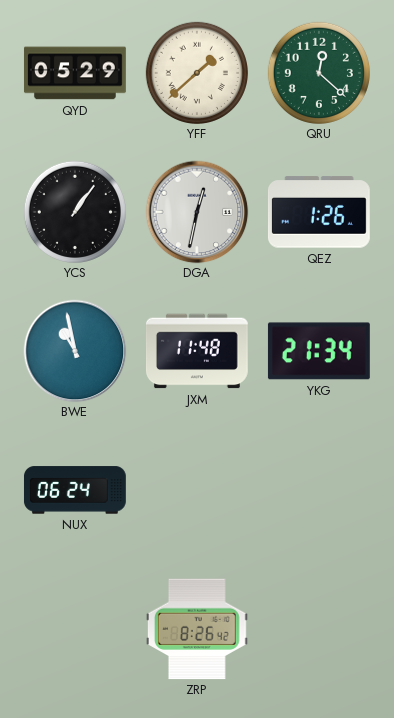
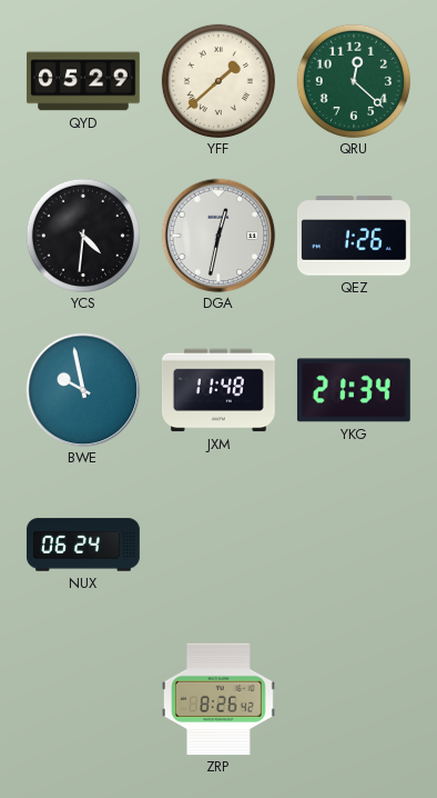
YCS: 1:06 -> 4:31 (83, 236)
BWE: 10:58 -> 9:58 (83, 390)
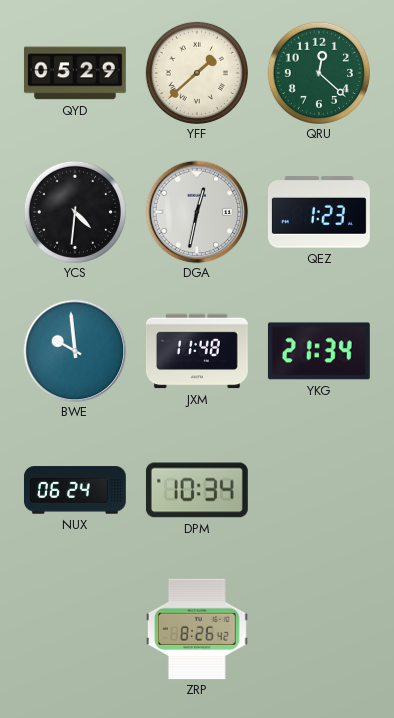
QEZ: 1:26 -> 1:23 (319, 212)
BWE: 9:58 -> 9:59 (75, 351)
DPM: none -> 10:34 (197, 490)
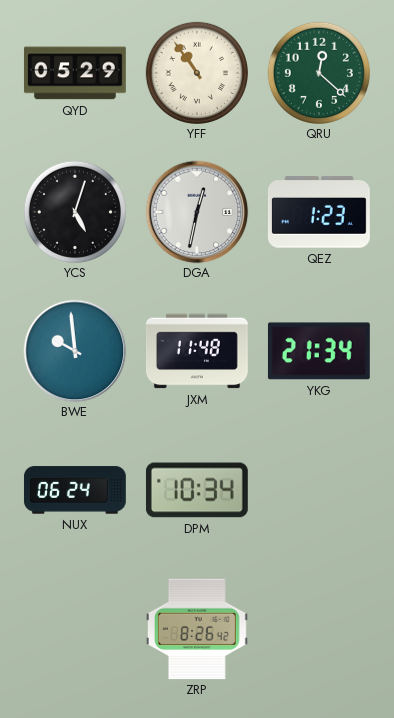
YFF: 1:38 -> 10:54 (197, 73)
YCS: 4:31 -> 5:03 (75, 212)
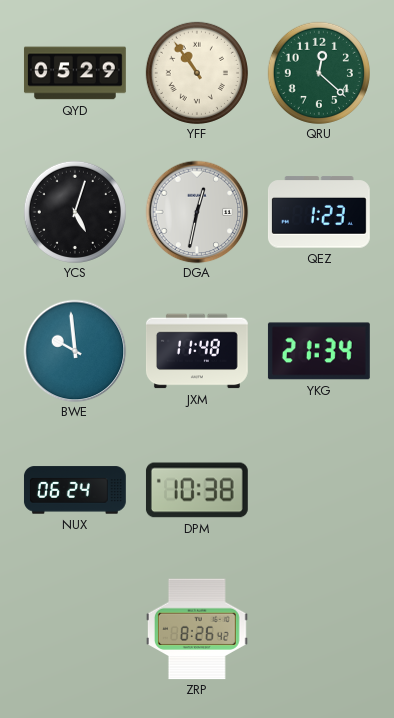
DPM: 10:34 -> 10:38 (197, 490)
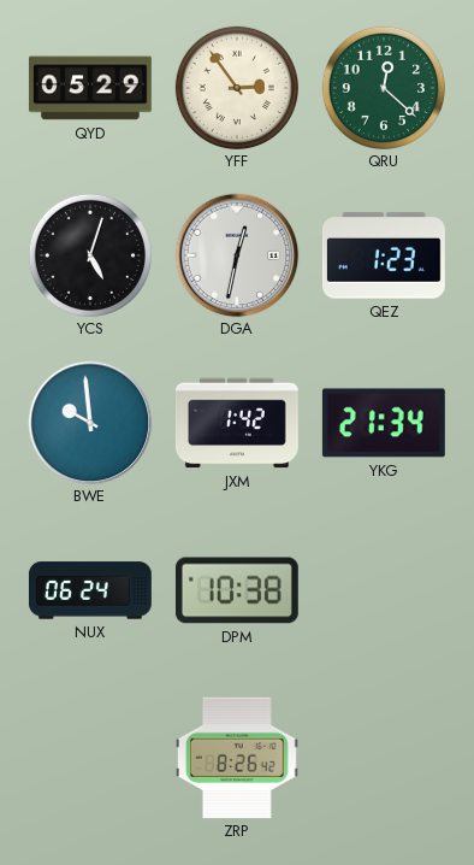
YFF: 10:54 -> 2:54 (237, 88)
JXM: 11:48 -> 1:42 (237, 423)
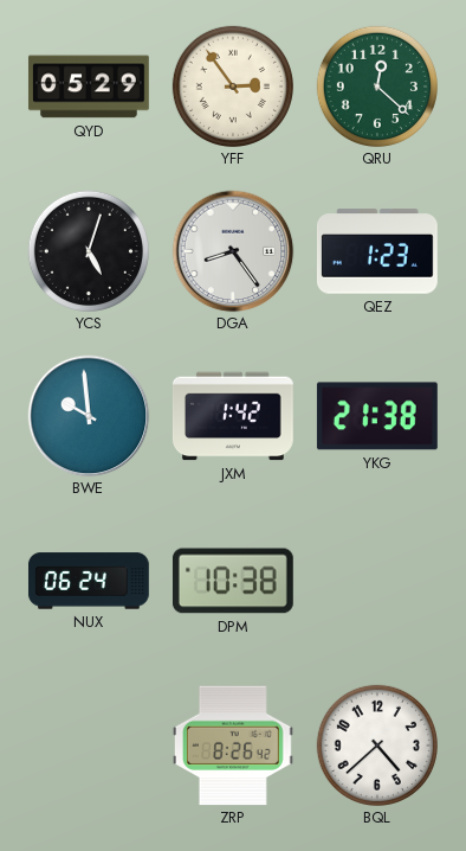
DGA: 12:32 -> 8:24 (233, 251)
YKG: 21:34 -> 21:38 (377, 416)
BQL: none -> 4:38 (377, 746)
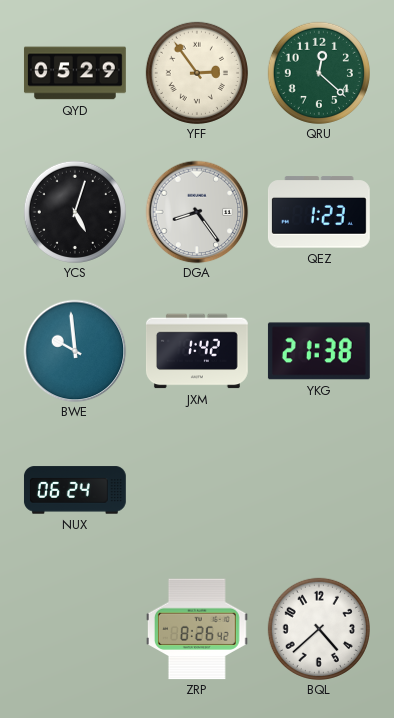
DPM: 10:38 -> none (233, 581)
